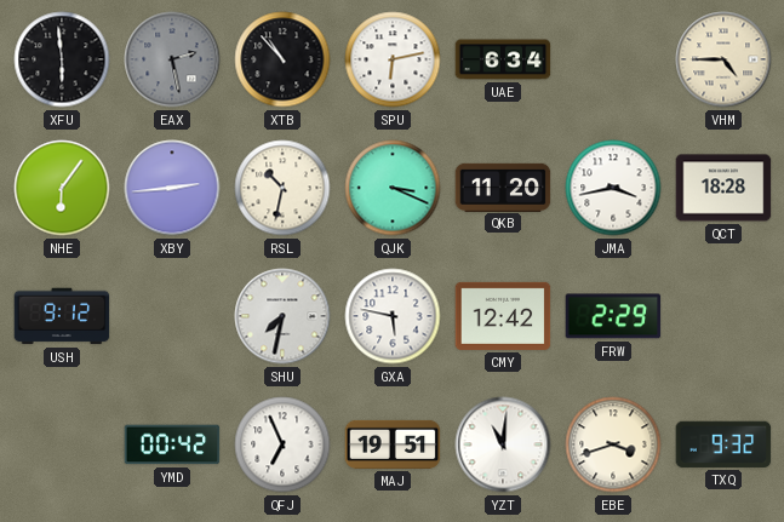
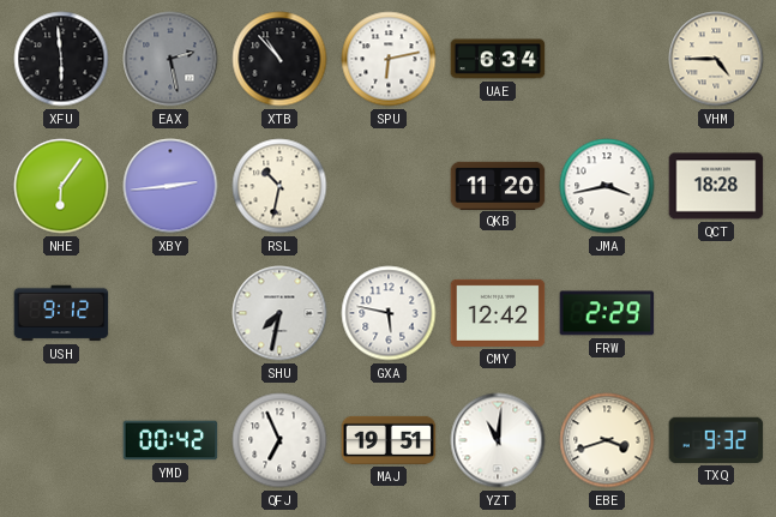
QJK: 3:19 -> none (393, 188)
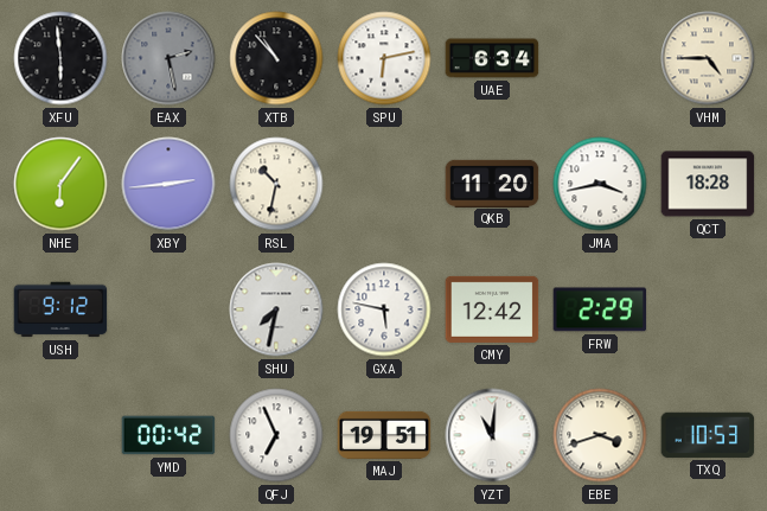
TXQ: 9:32 -> 10:53 (708, 435)
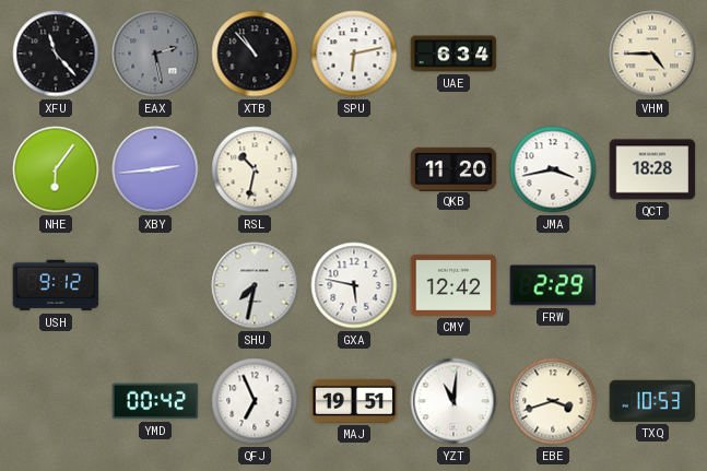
XFU: 5:59 -> 11:23 (56, 54)
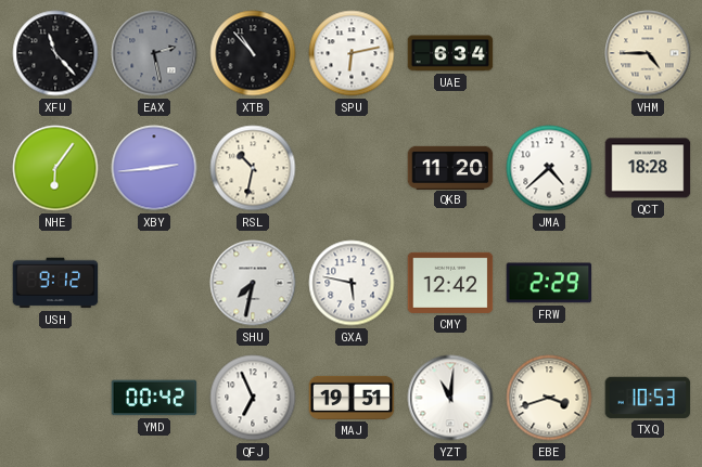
JMA: 3:43 -> 4:38 (549, 168)
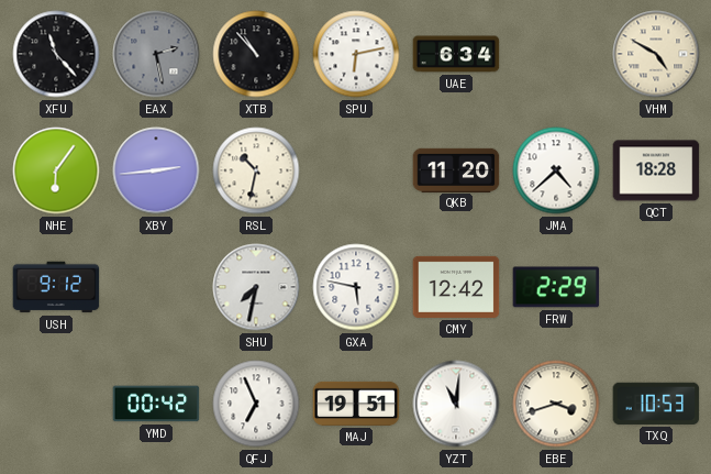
VHM: 4:45 -> 4:50 (656, 54)
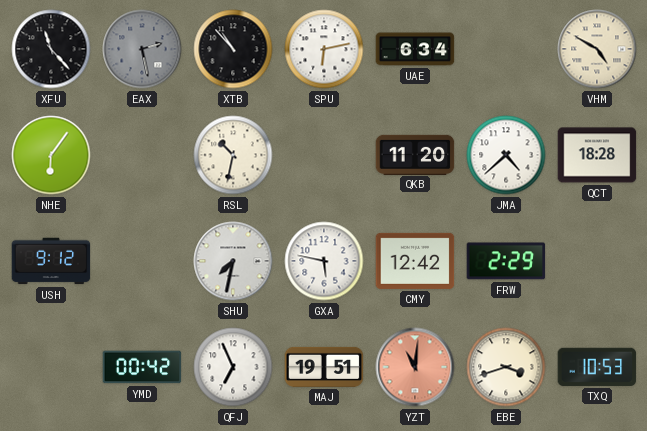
XBY: 2:44 -> none (156, 170)
YZT dial: white -> salmon (415, 367)
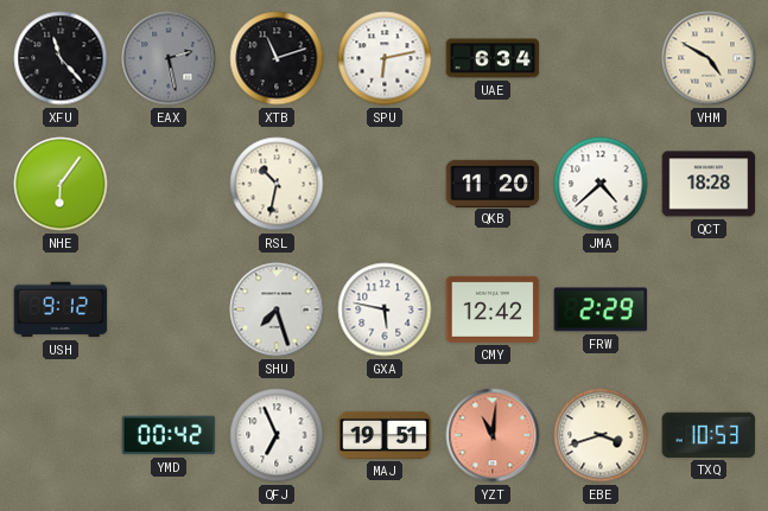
XTB: 10:53 -> 11:12 (277, 58)
SHU: 7:32 -> 7:27 (277, 309)
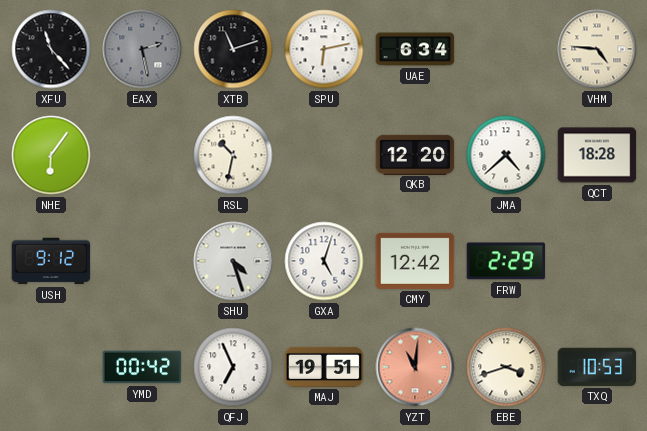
VHM: 4:50 -> 4:46 (597, 49)
QKB: 11:20 -> 12:20 (415, 154)
SHU: 7:27 -> 4:27 (233, 261)
GXA: 5:47 -> 5:03 (324, 261)
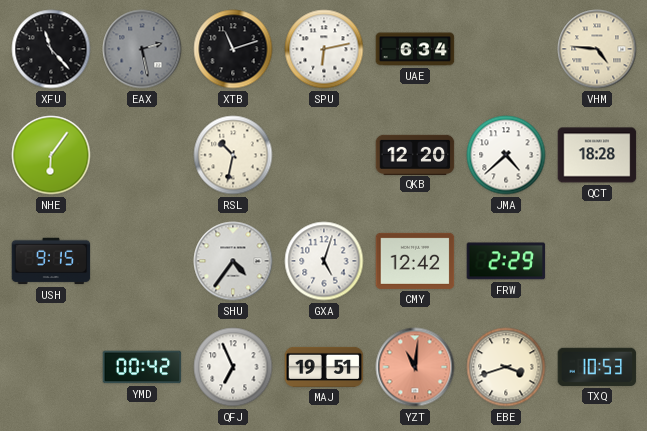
USH: 9:12 -> 9:15 (51, 261)
SHU: 4:27 -> 4:36 (233, 261)
